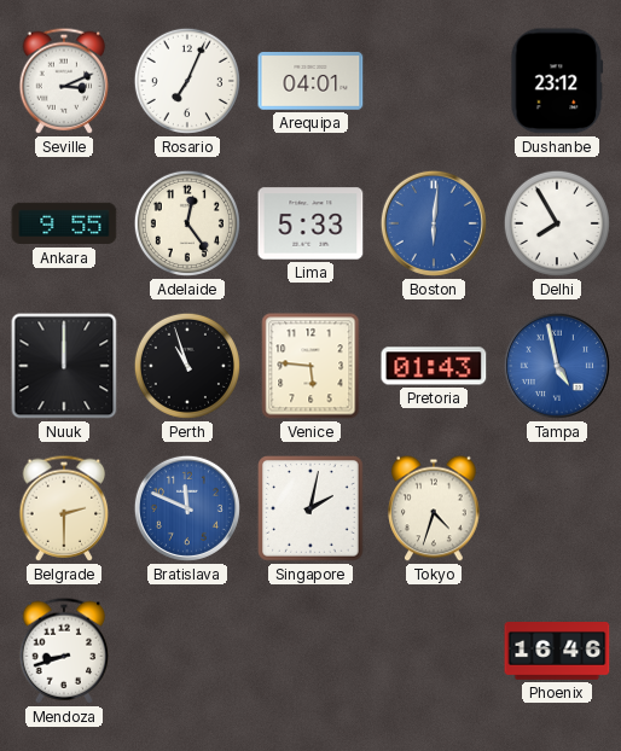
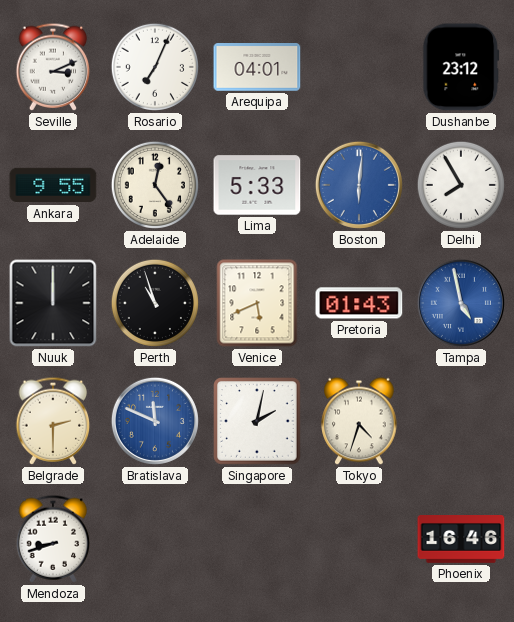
Venice: 5:46 -> 5:41 (257, 303)
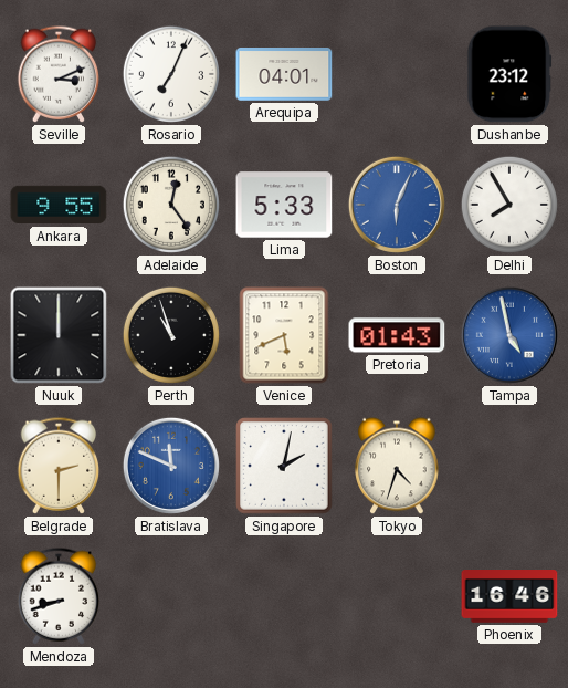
Boston: 6:01 -> 6:04 (397, 205)
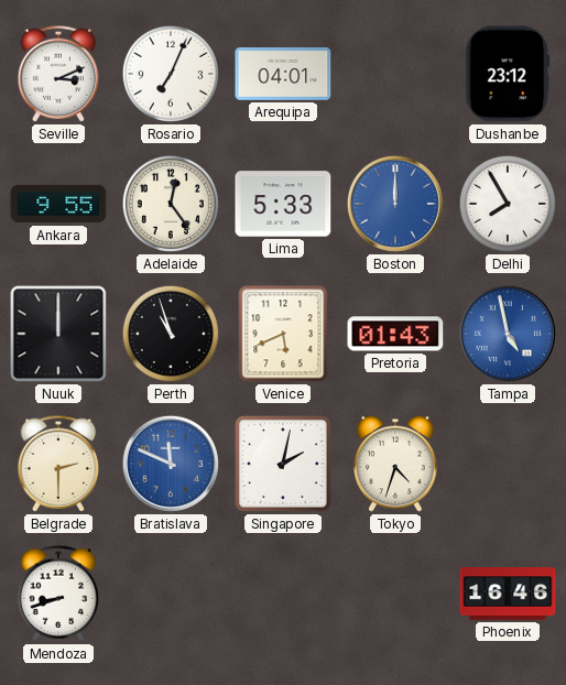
Boston: 6:04 -> 12:00 (395, 204)
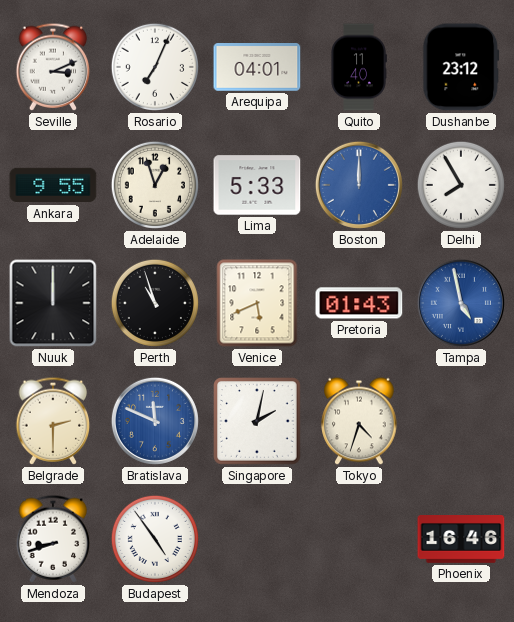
Quito: none -> 11:40 (359, 67)
Adelaide: 12:24 -> 12:57 (155, 185)
Budapest: none -> 4:54 (155, 539)
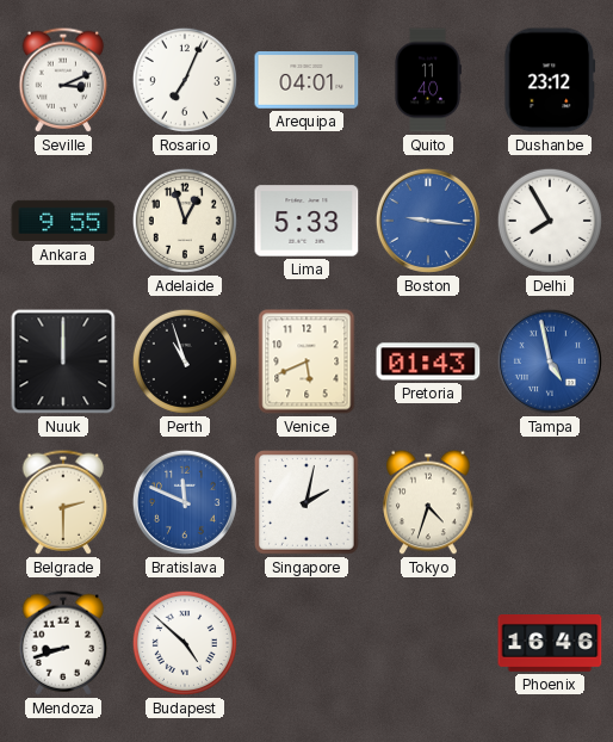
Boston: 12:00 -> 9:16 (428, 221)
Budapest: 4:54 -> 4:52 (185, 643)
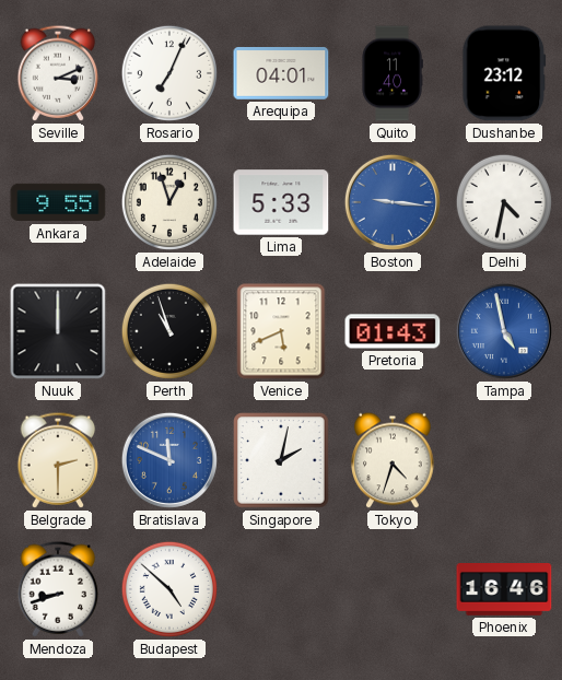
Delhi: 7:55 -> 4:32 (504, 202)
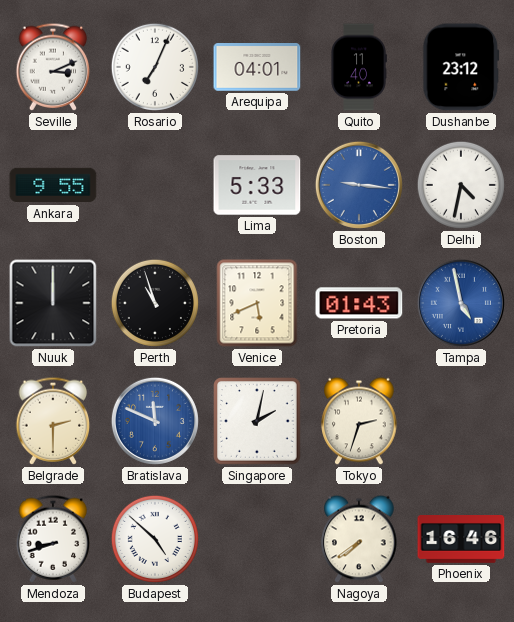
Adelaide: 12:57 -> none (169, 202)
Tokyo: 4:33 -> 2:33 (359, 421)
Nagoya: none -> 7:39 (359, 539)
